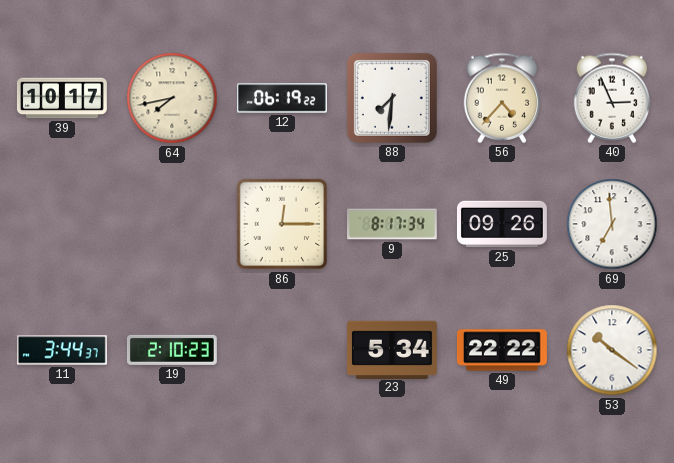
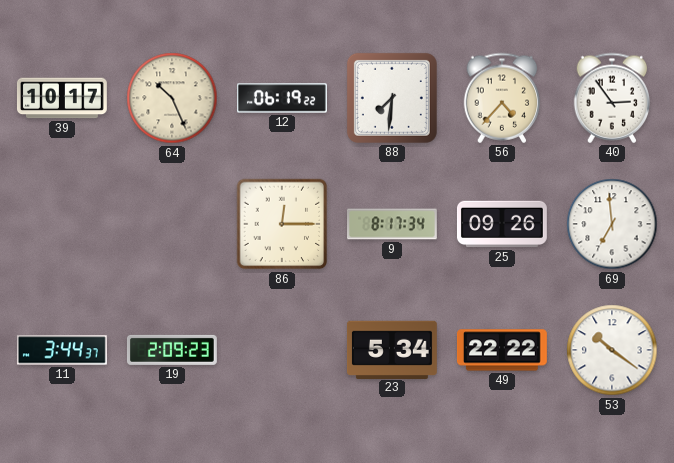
64: 7:43 -> 10:26 (172, 98)
40: 2:56 -> 2:54 (612, 98)
19: 2:10 -> 2:09 (172, 350)
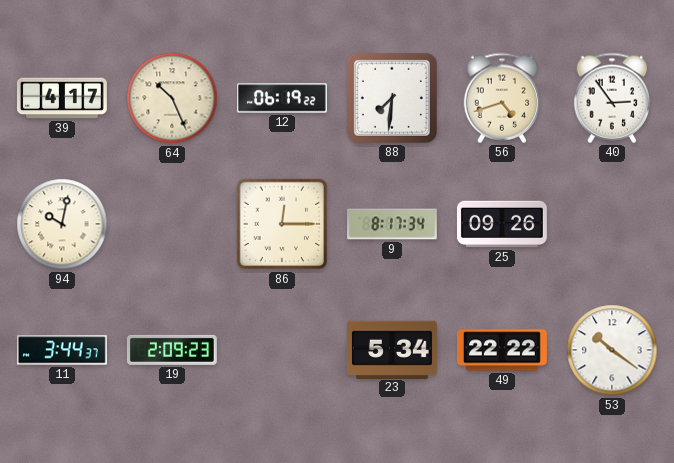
39: 10:17 -> 4:17 (62, 98)
56: 4:37 -> 4:42 (502, 98)
94: none -> 10:02 (62, 224)
69: 6:59 -> none (612, 224)
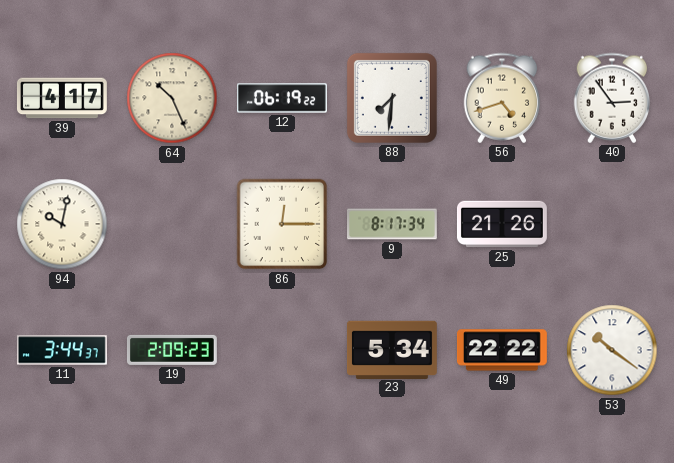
25: 09:26 -> 21:26 (502, 224)
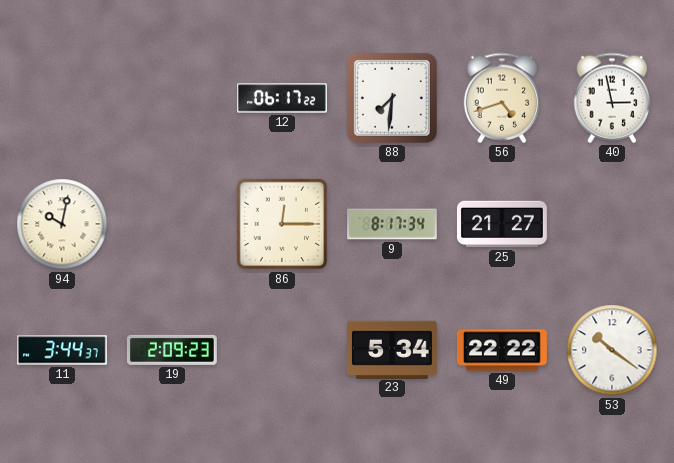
39: 4:17 -> none (62, 98)
64: 10:26 -> none (172, 98)
12: 06:19 -> 06:17 (283, 98)
40: 2:54 -> 2:58 (612, 98)
25: 21:26 -> 21:27 (502, 224)
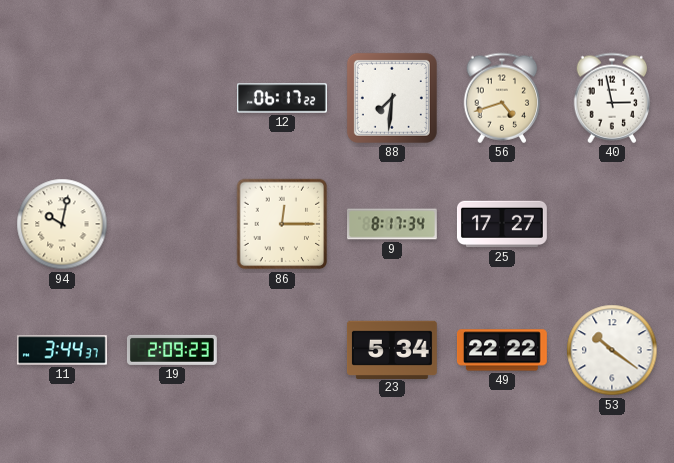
25: 21:27 -> 17:27 (502, 224)
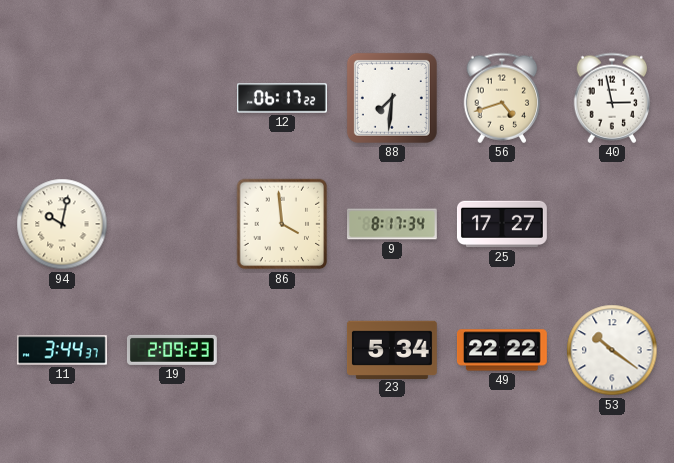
86: 12:15 -> 3:59 (282, 224)
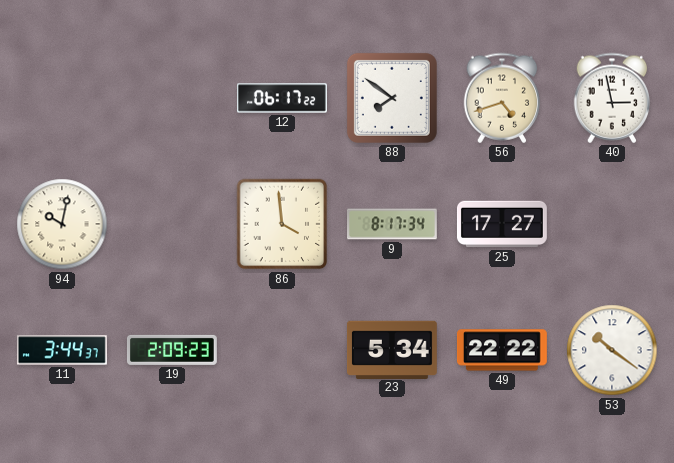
88: 7:31 -> 7:51 (392, 98)
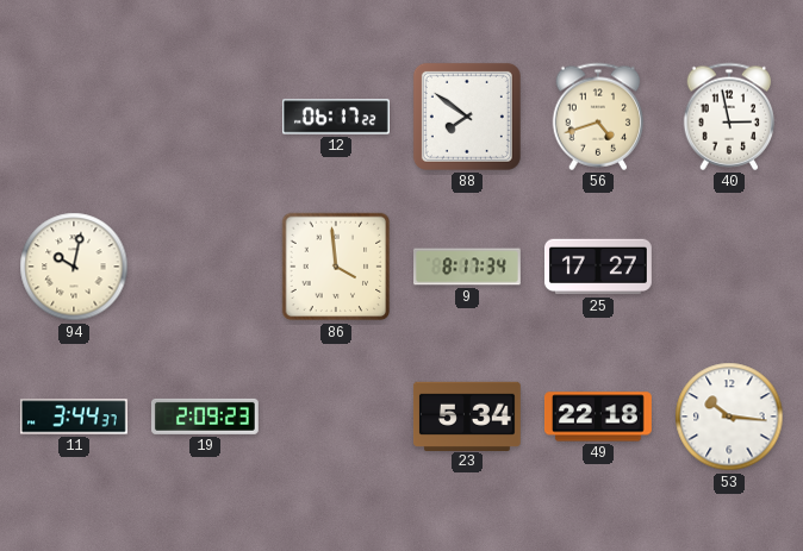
49: 22:22 -> 22:18 (598, 417)
53: 10:21 -> 10:16 (729, 417)
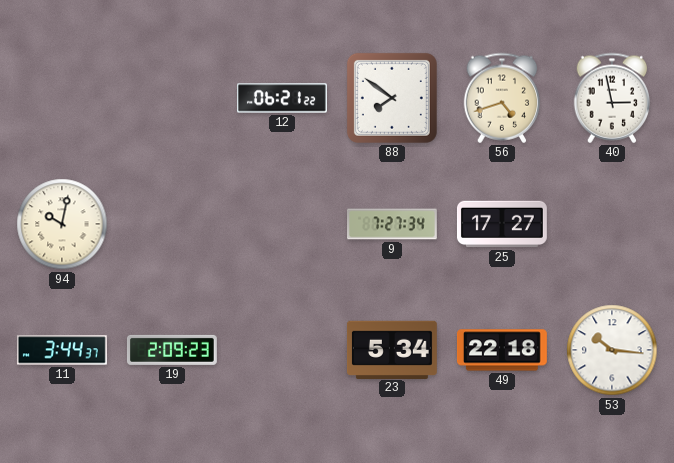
12: 06:17 -> 06:21 (283, 98)
86: 3:59 -> none (336, 267)
9: 8:17 -> 7:27 (393, 224)
